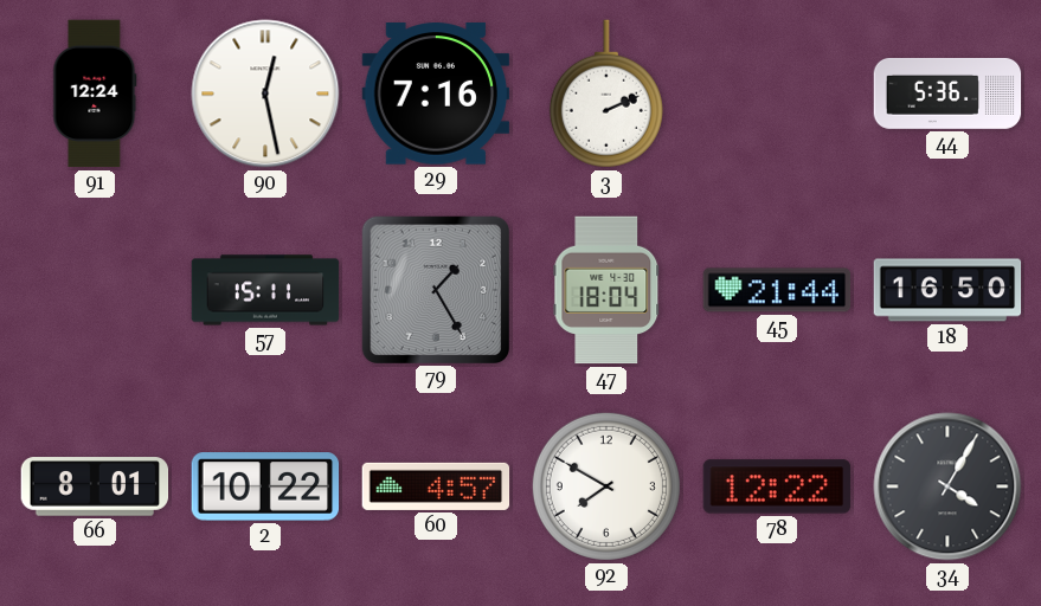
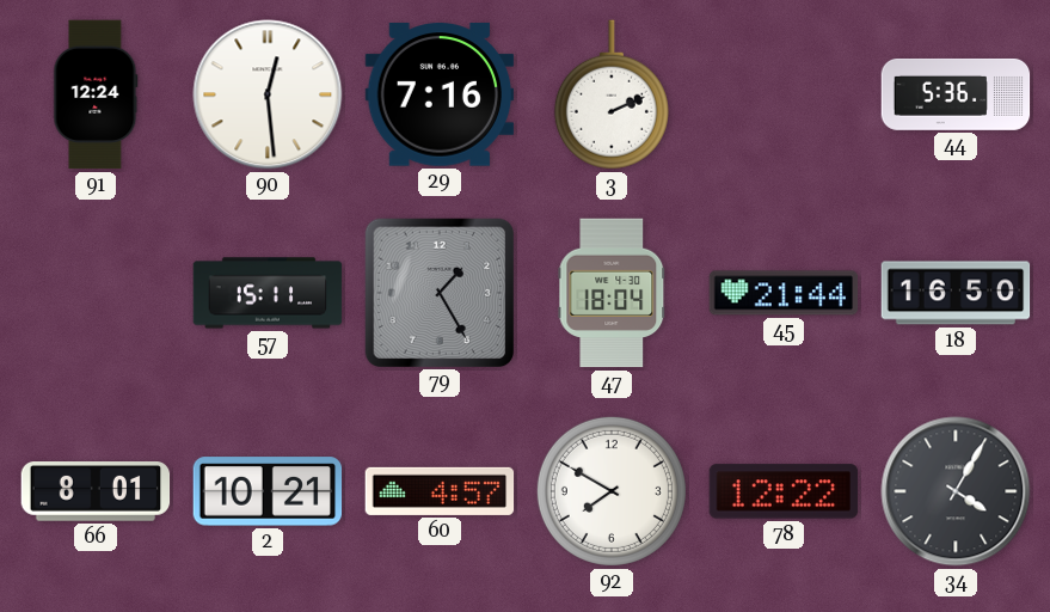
90: 12:28 -> 12:29 (268, 94)
2: 10:22 -> 10:21 (268, 491)
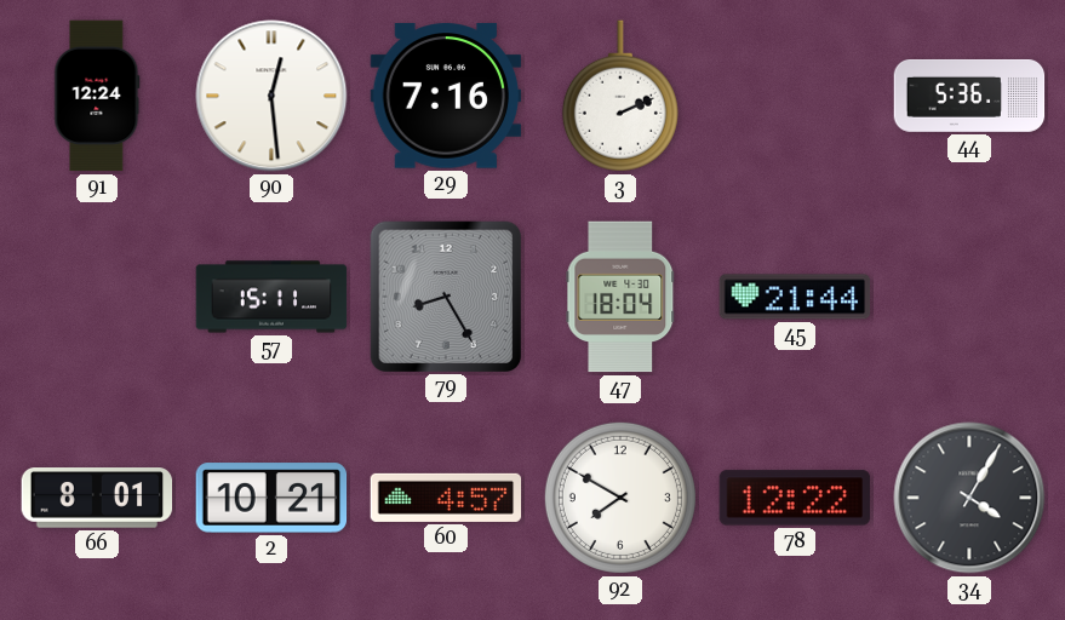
79: 1:25 -> 8:25 (445, 295)
18: 16:50 -> none (956, 293)
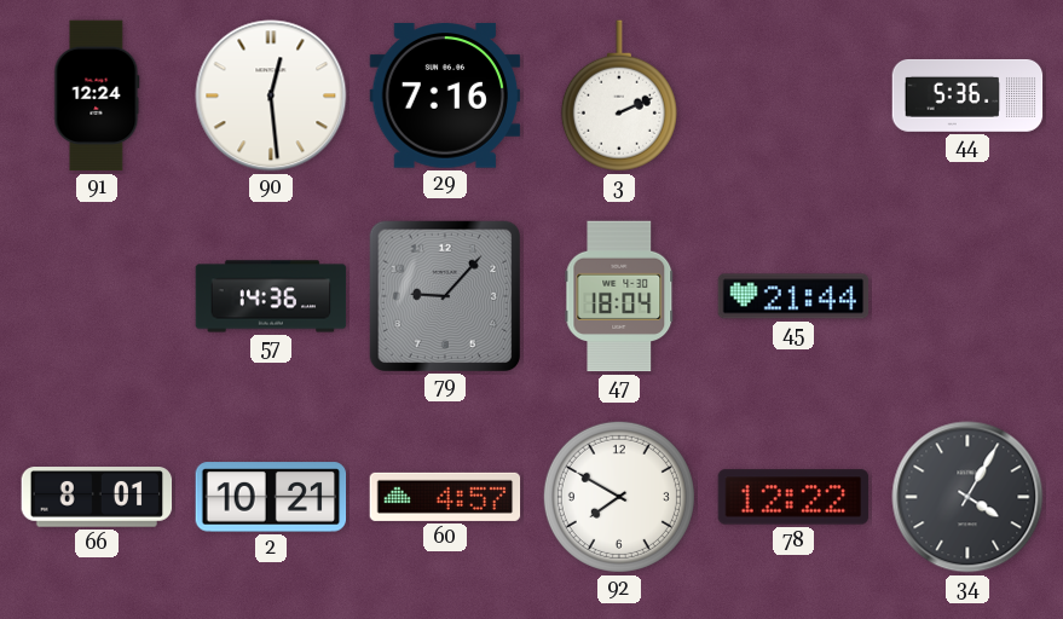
57: 15:11 -> 14:36 (271, 296)
79: 8:25 -> 9:07 (444, 295)
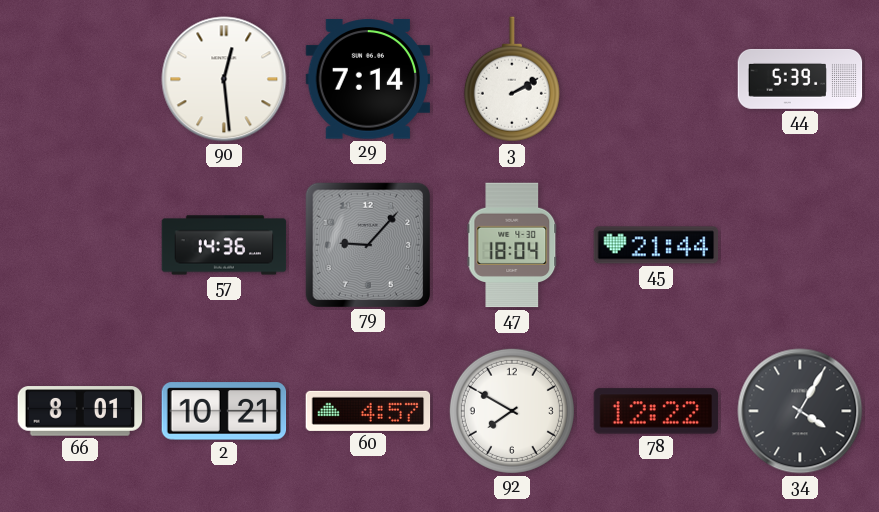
91: 12:24 -> none (97, 96)
29: 7:16 -> 7:14 (368, 79)
3: 2:11 -> 2:10 (512, 79)
44: 5:36 -> 5:39 (800, 79)
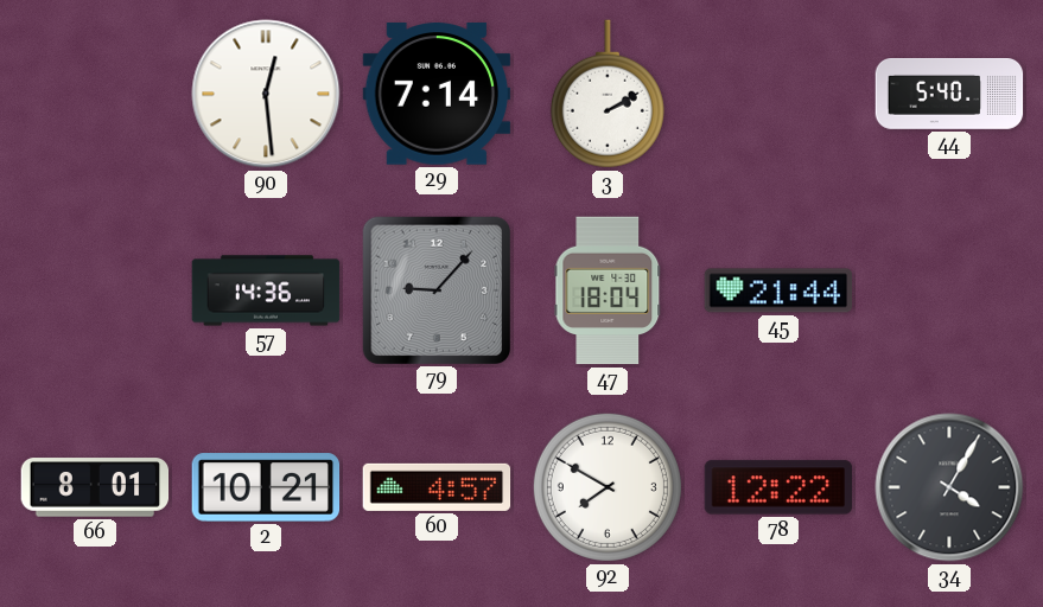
44: 5:39 -> 5:40 (949, 94)
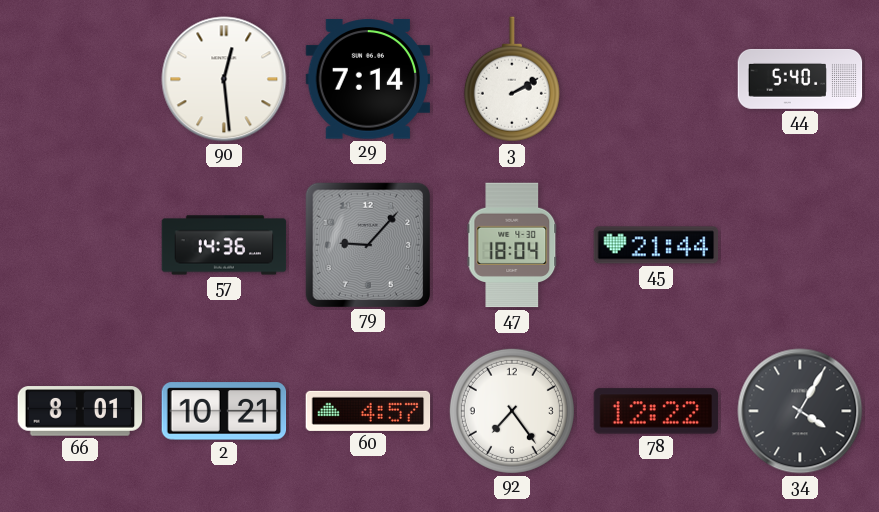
92: 7:50 -> 7:24 (512, 411)
